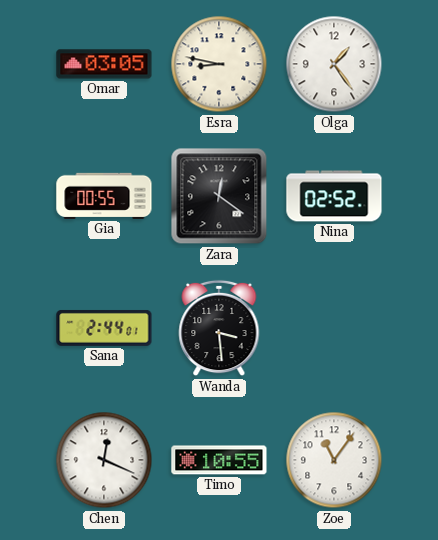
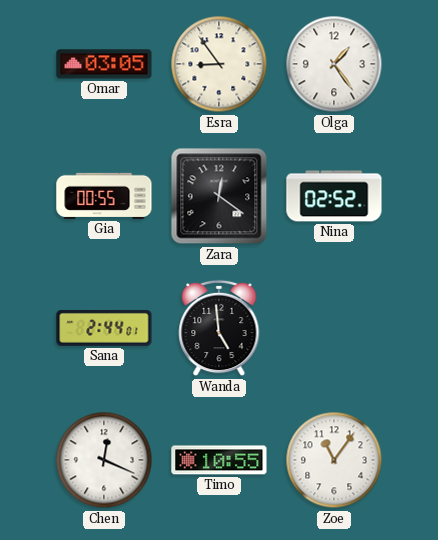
Esra: 8:47 -> 8:54 (219, 64)
Wanda: 3:29 -> 4:59 (219, 328)
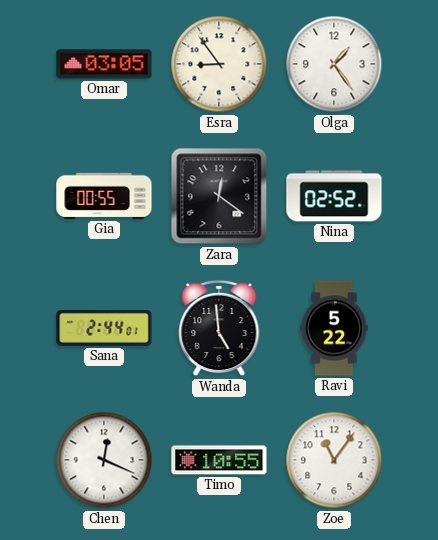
Ravi: none -> 5:22 (334, 328)
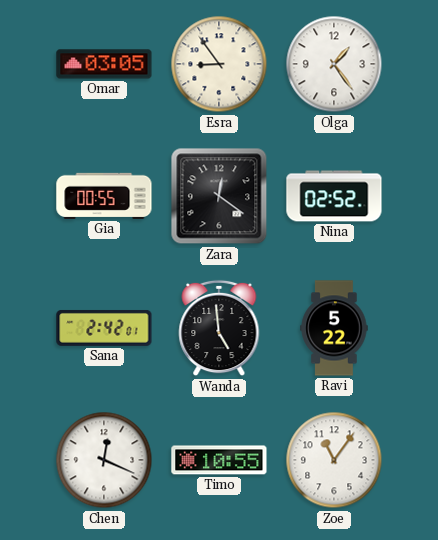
Sana: 2:44 -> 2:42 (104, 328)
